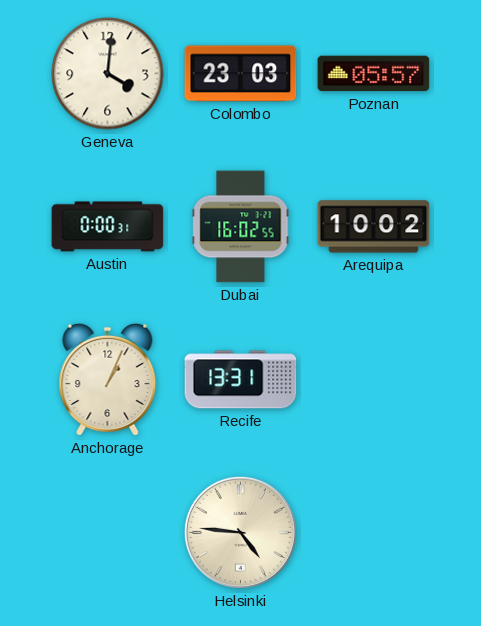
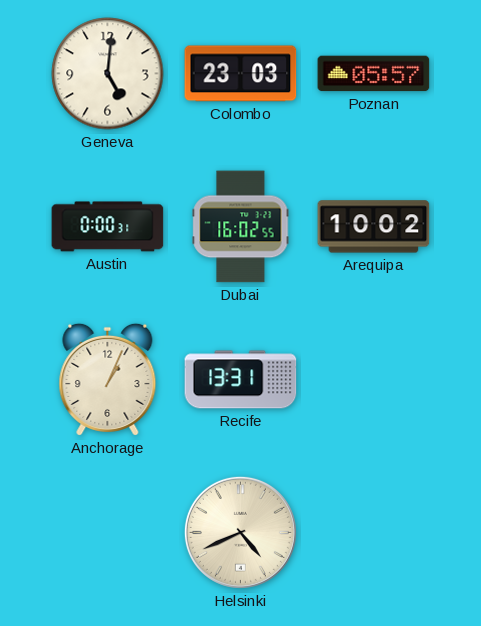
Geneva: 4:01 -> 5:01 (108, 74)
Helsinki: 4:46 -> 4:41 (240, 532)
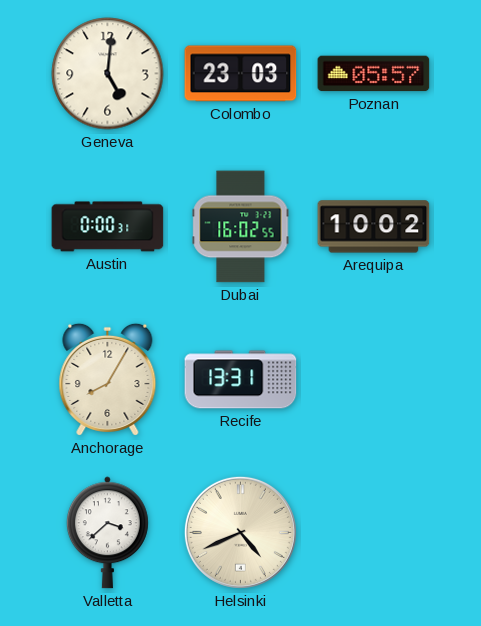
Anchorage: 1:04 -> 8:05 (108, 379)
Valletta: none -> 3:38 (107, 533)
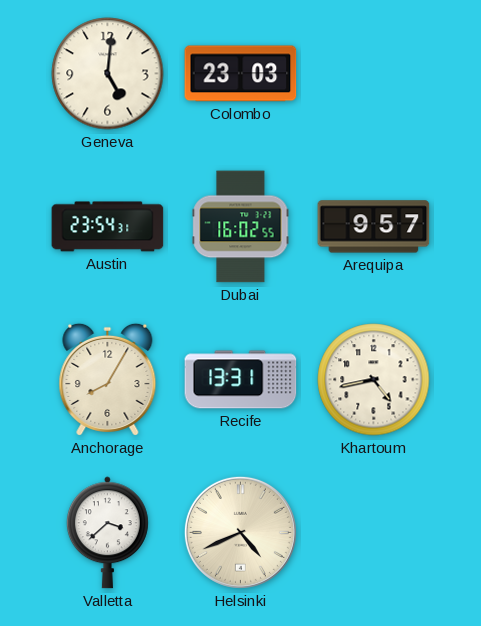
Poznan: 05:57 -> none (374, 74)
Austin: 0:00 -> 23:54 (108, 227)
Arequipa: 10:02 -> 9:57 (374, 227)
Khartoum: none -> 4:43 (374, 380)
